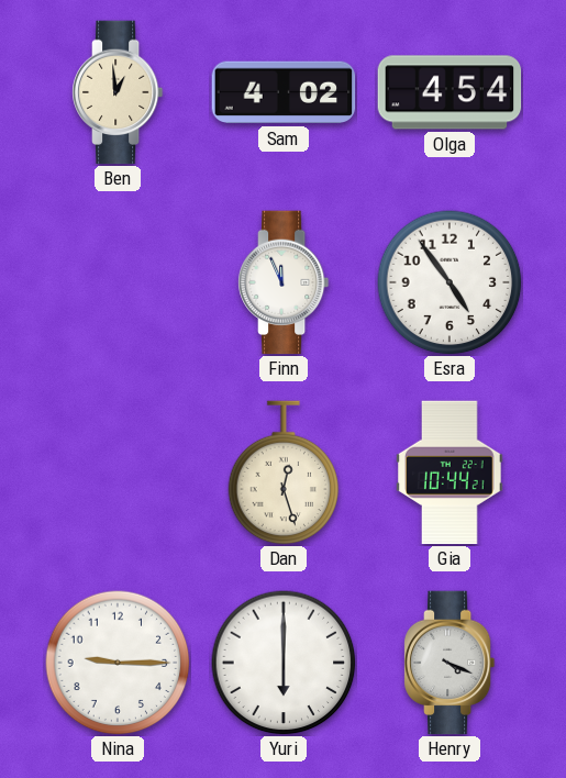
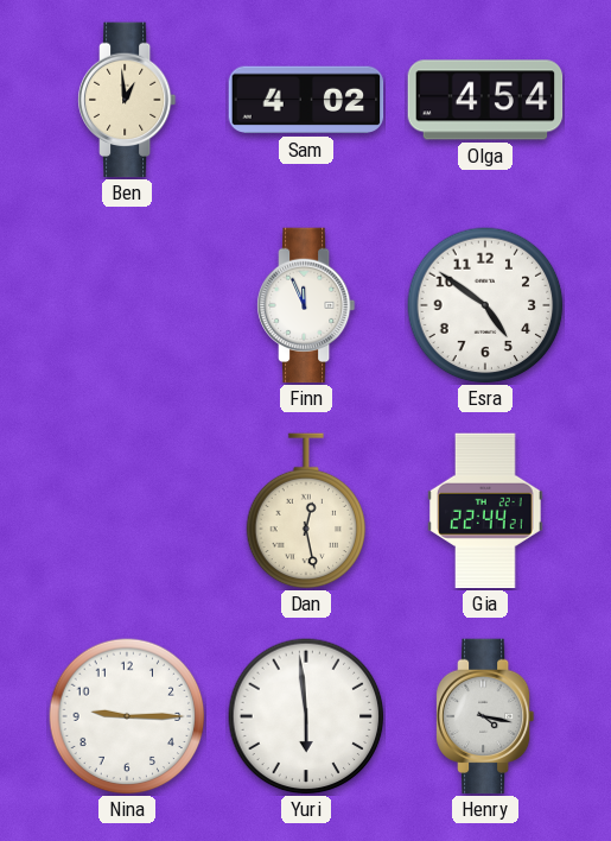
Esra: 4:54 -> 4:51 (485, 305)
Dan: 12:27 -> 12:28 (306, 511)
Gia: 10:44 -> 22:44 (486, 511)
Yuri: 6:00 -> 5:59 (306, 716)
Henry: 4:19 -> 4:17 (485, 716)
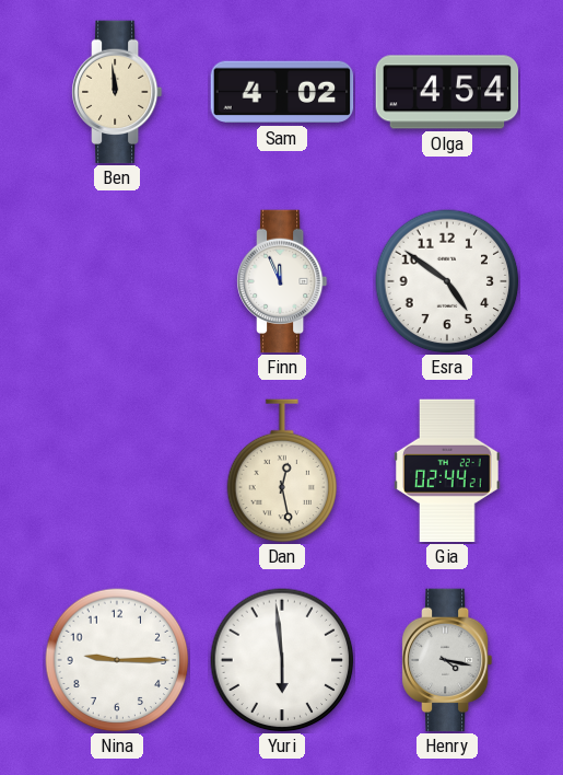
Ben: 12:59 -> 11:59 (117, 92)
Gia: 22:44 -> 02:44 (448, 471)
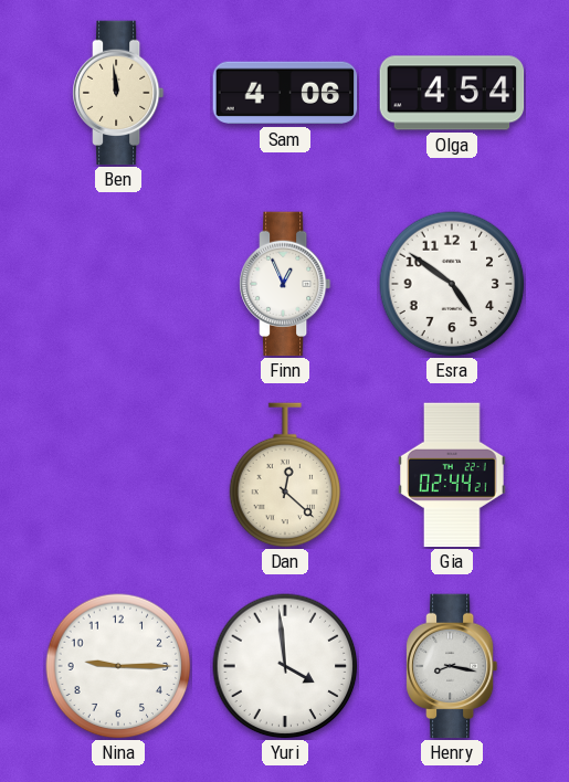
Sam: 4:02 -> 4:06 (285, 93)
Finn: 11:56 -> 12:56 (285, 284)
Dan: 12:28 -> 12:22 (285, 475)
Yuri: 5:59 -> 3:59 (285, 666)
Henry: 4:17 -> 8:17 (452, 666)
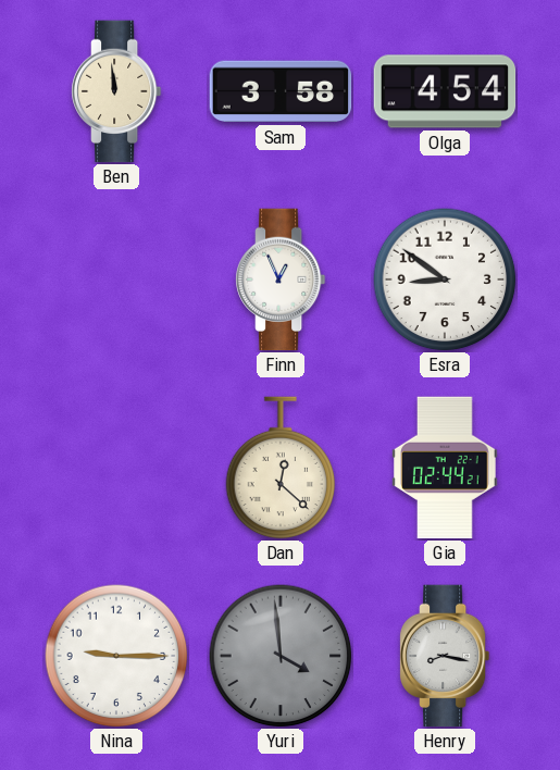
Sam: 4:06 -> 3:58 (281, 91)
Esra: 4:51 -> 8:51 (445, 280)
Yuri dial: white -> grey (281, 656)
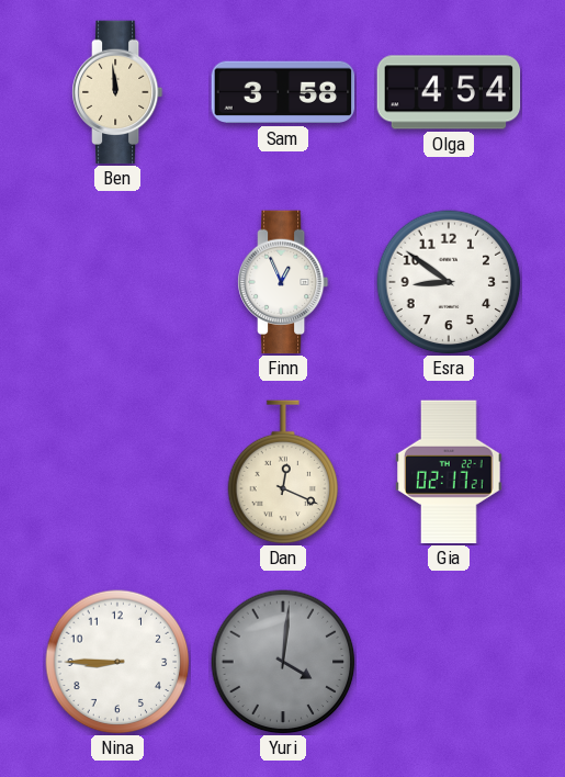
Dan: 12:22 -> 12:19 (283, 472)
Gia: 02:44 -> 02:17 (450, 472)
Nina: 9:15 -> 8:45 (117, 662)
Yuri: 3:59 -> 4:01 (283, 662)
Henry: 8:17 -> none (445, 656)
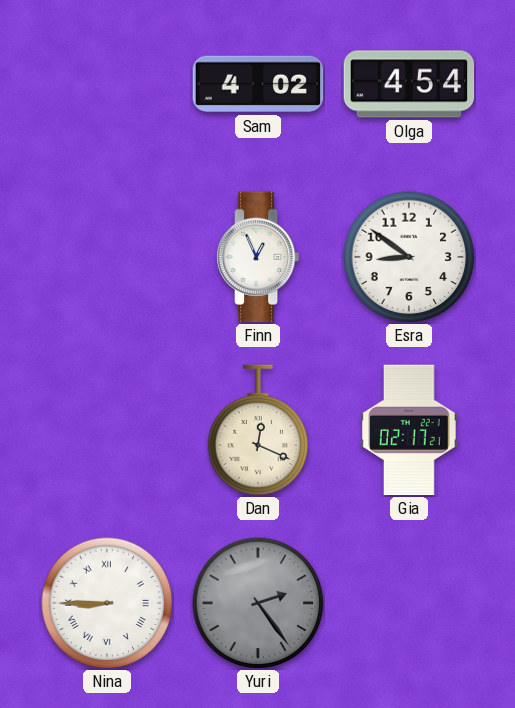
Ben: 11:59 -> none (117, 92)
Sam: 3:58 -> 4:02 (258, 84)
Nina numerals: Arabic -> Roman (107, 603)
Yuri: 4:01 -> 2:24 (258, 603)
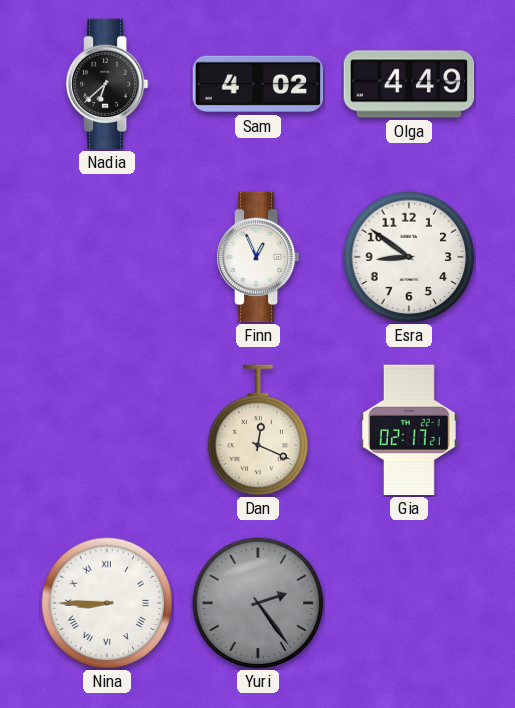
Nadia: none -> 6:38 (107, 84)
Olga: 4:54 -> 4:49 (409, 84)
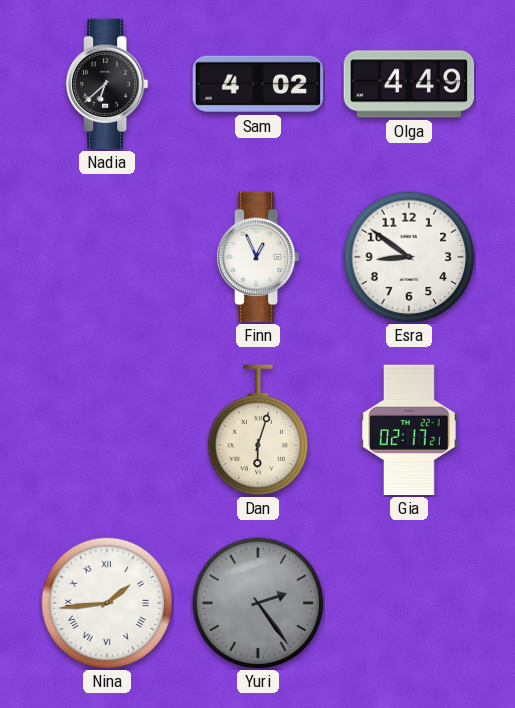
Dan: 12:19 -> 6:03 (258, 430)
Nina: 8:45 -> 1:44 (107, 603)
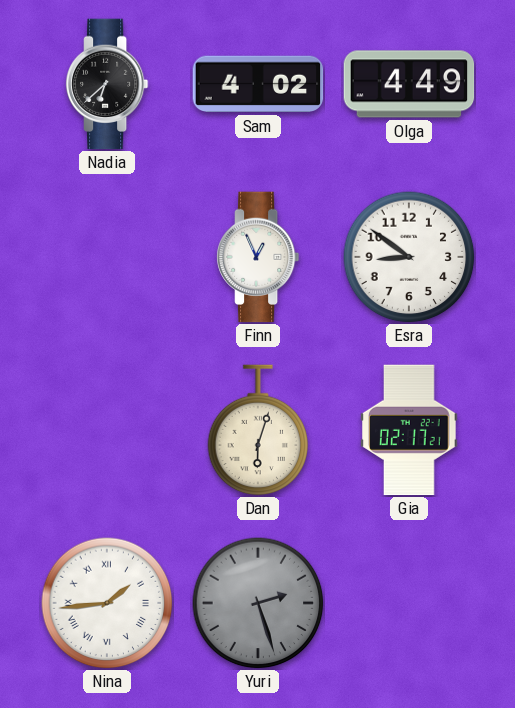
Yuri: 2:24 -> 2:27 (258, 603)
